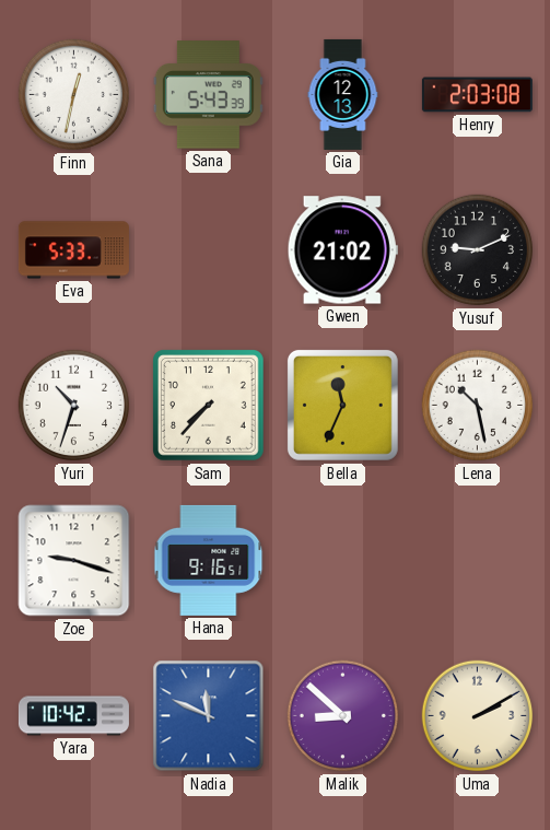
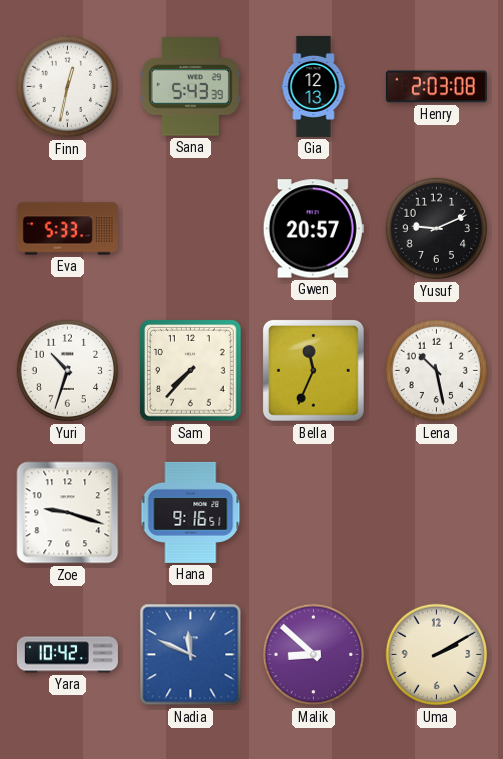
Gwen: 21:02 -> 20:57 (313, 229)
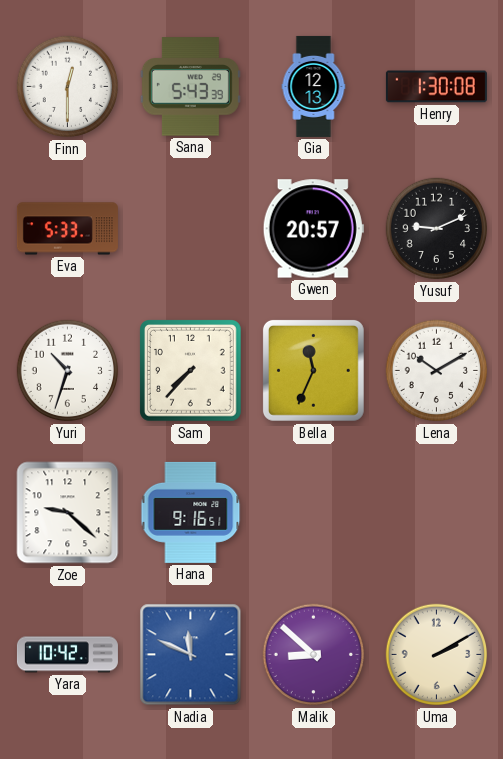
Finn: 12:32 -> 12:30 (68, 87)
Henry: 2:03 -> 1:30 (436, 87)
Lena: 10:28 -> 10:10 (437, 371)
Zoe: 9:18 -> 9:22 (68, 513)
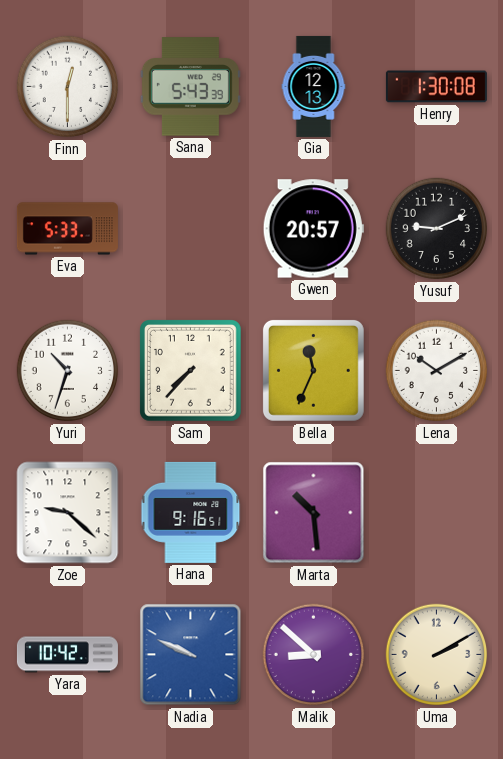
Marta: none -> 10:29 (314, 513)
Nadia: 11:49 -> 9:49 (191, 655)
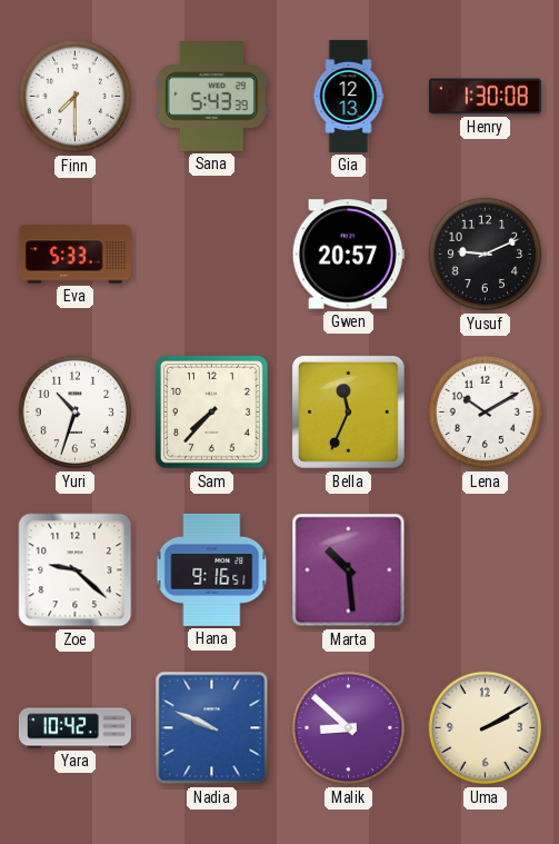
Finn: 12:30 -> 7:30 (76, 97)
